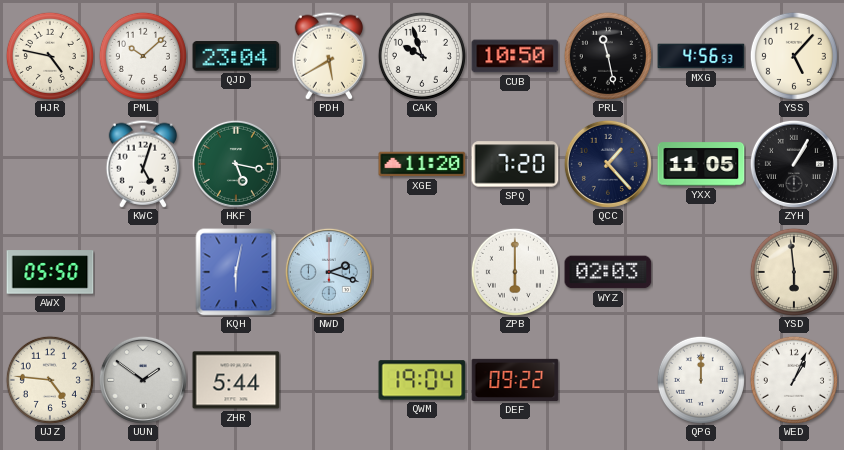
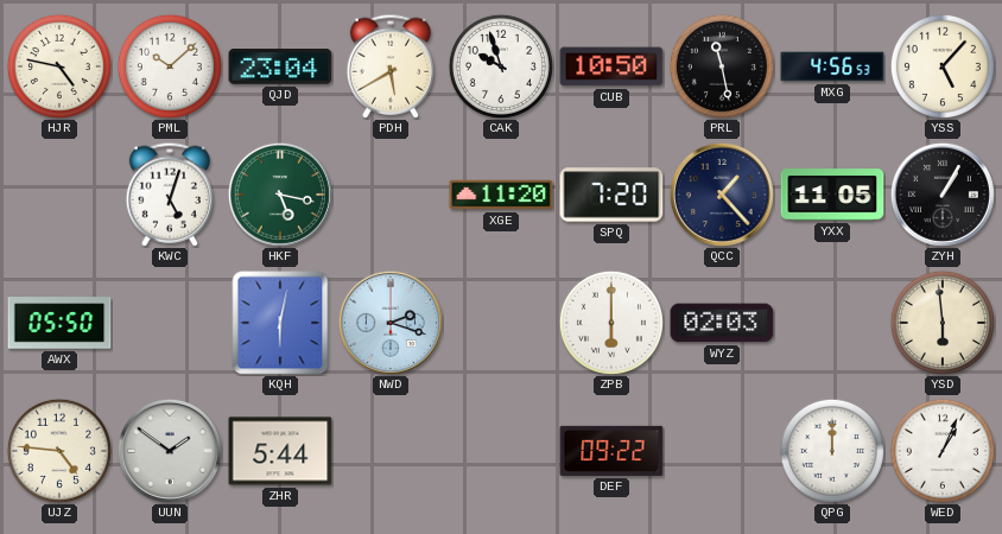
QWM: 19:04 -> none (422, 380)
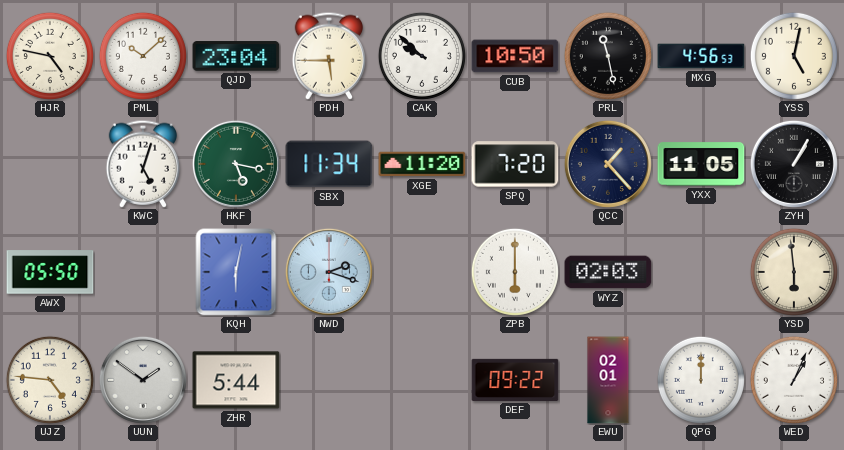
PDH: 5:40 -> 5:45 (329, 56)
CAK: 9:57 -> 9:52 (422, 56)
YSS: 5:07 -> 5:02 (794, 56)
SBX: none -> 11:34 (329, 164)
EWU: none -> 02:01 (608, 380)
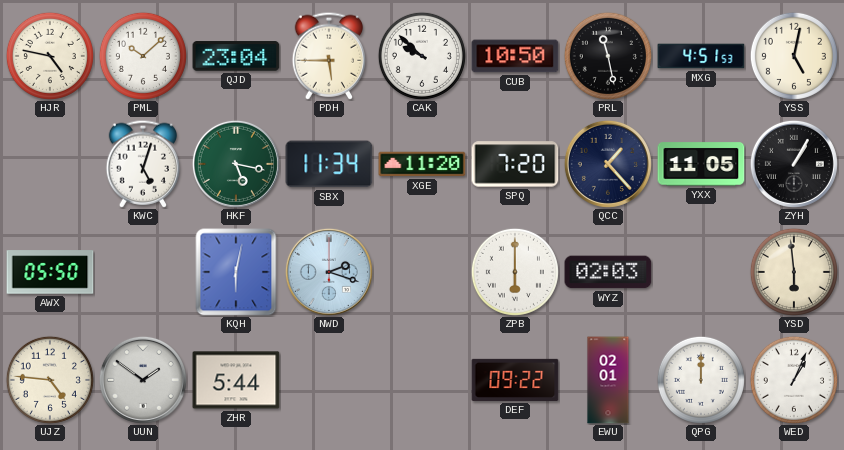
MXG: 4:56 -> 4:51 (701, 56)
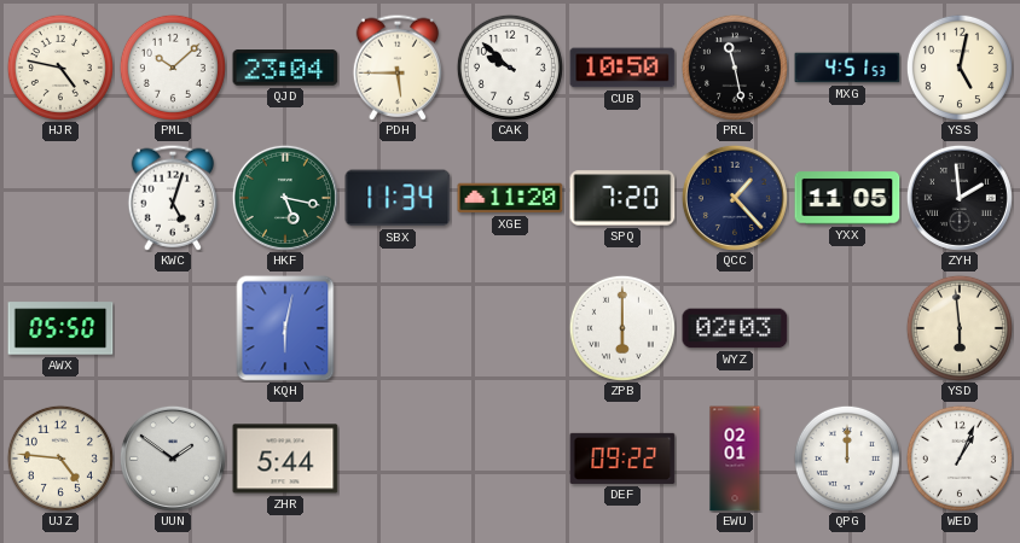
ZYH: 1:05 -> 1:59 (960, 198)
NWD: 2:18 -> none (329, 272)
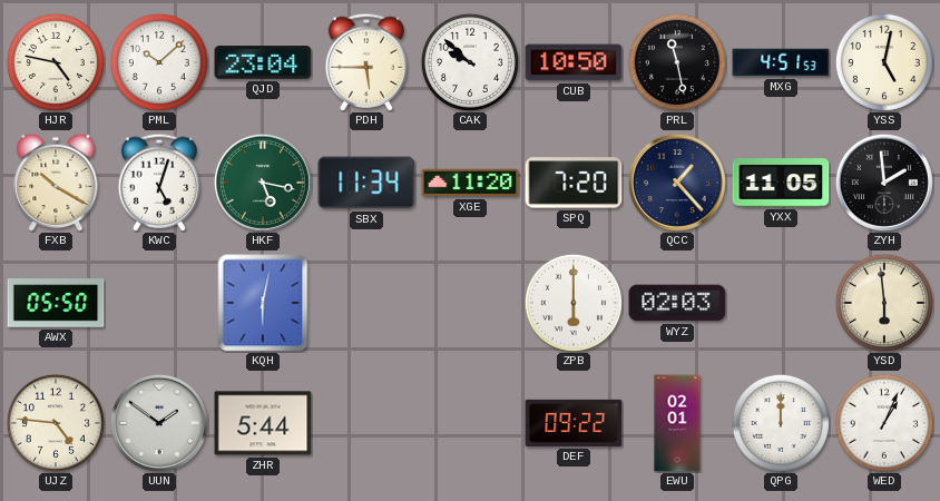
FXB: none -> 10:20 (56, 183)
